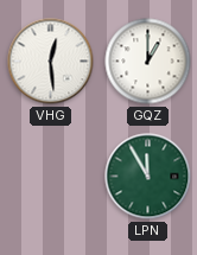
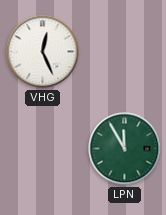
VHG: 12:29 -> 12:26 (43, 52)
GQZ: 1:00 -> none (148, 62)
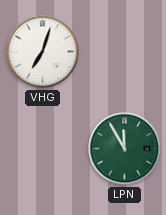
VHG: 12:26 -> 7:03 (43, 52)
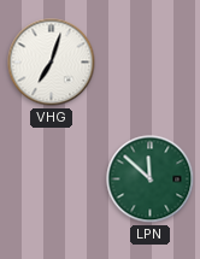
LPN: 11:55 -> 11:52 (151, 179)
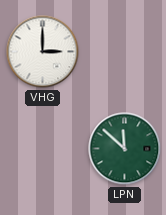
VHG: 7:03 -> 3:00 (43, 52)
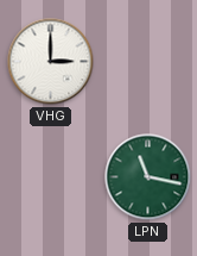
LPN: 11:52 -> 11:17 (148, 177)
